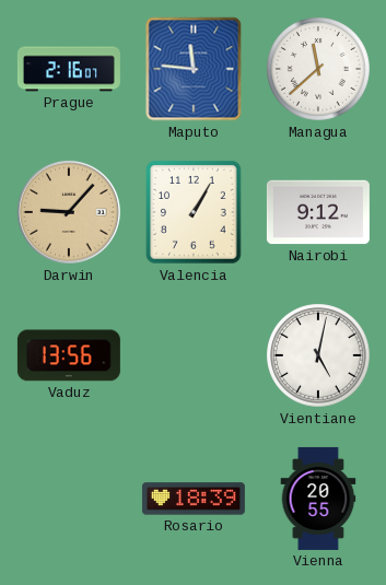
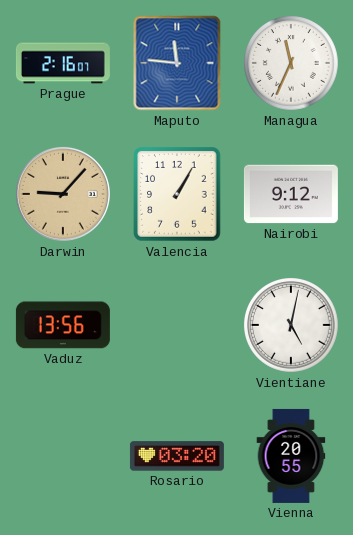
Managua: 11:38 -> 11:34 (292, 64)
Rosario: 18:39 -> 03:20 (177, 456)
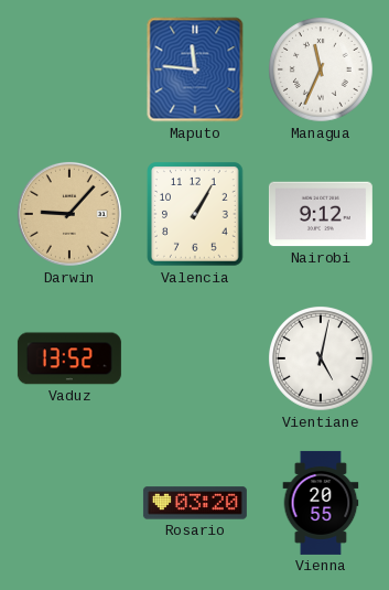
Prague: 2:16 -> none (63, 63)
Vaduz: 13:56 -> 13:52 (69, 358)
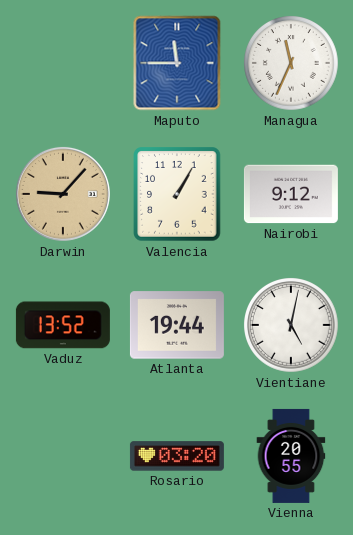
Maputo: 11:46 -> 11:45 (177, 63)
Atlanta: none -> 19:44 (177, 325)
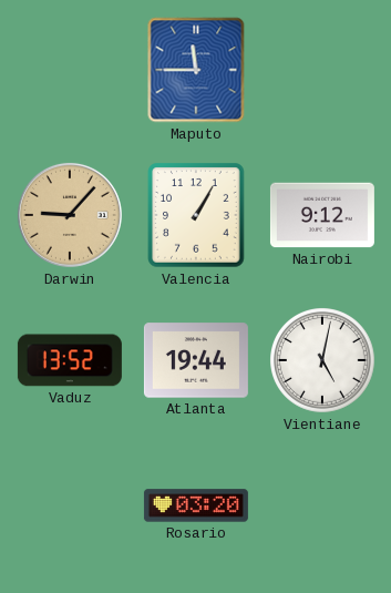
Managua: 11:34 -> none (292, 64)
Vienna: 20:55 -> none (291, 456)
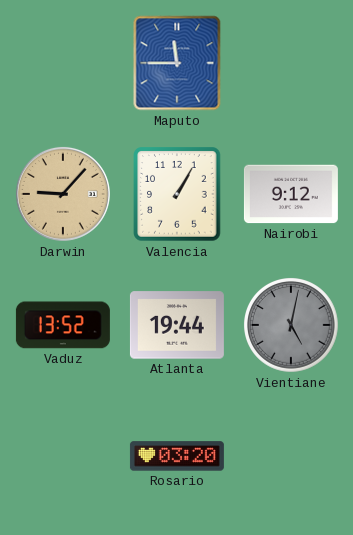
Vientiane dial: white -> grey (292, 326)
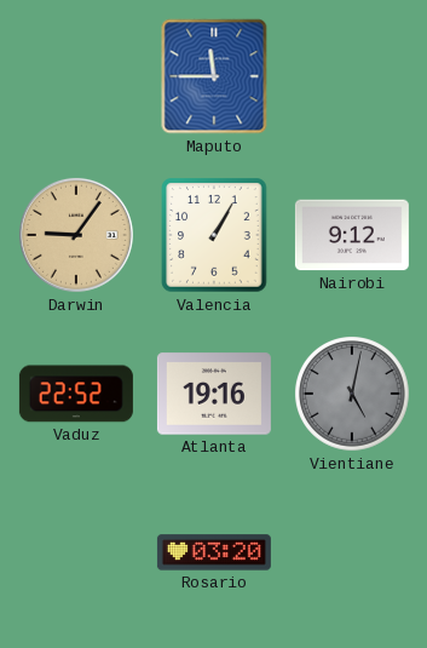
Darwin: 9:07 -> 9:06 (76, 235)
Vaduz: 13:52 -> 22:52 (76, 394)
Atlanta: 19:44 -> 19:16 (214, 394)
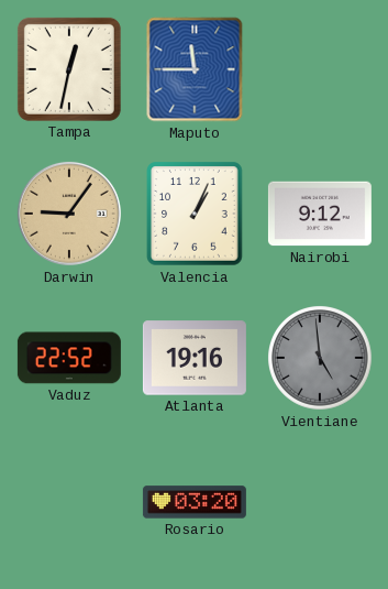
Tampa: none -> 12:32 (69, 69)
Valencia: 1:05 -> 1:04 (195, 214)
Vientiane: 5:02 -> 4:59 (321, 359)
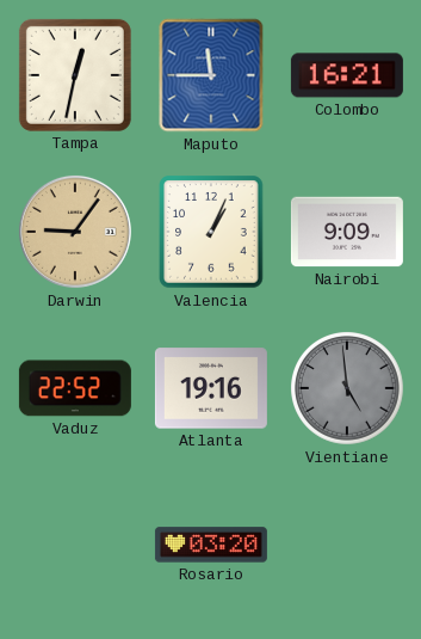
Colombo: none -> 16:21 (347, 75)
Nairobi: 9:12 -> 9:09 (347, 232)
